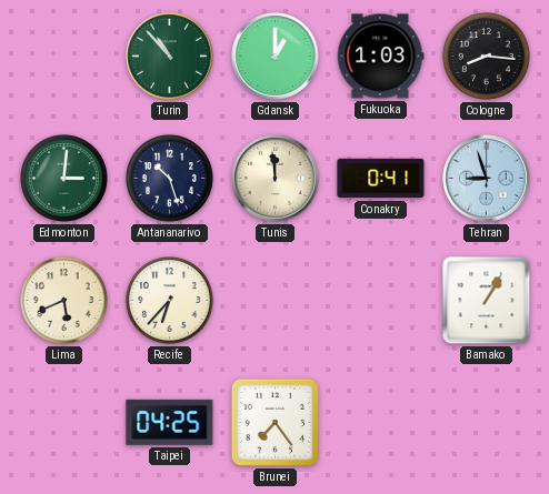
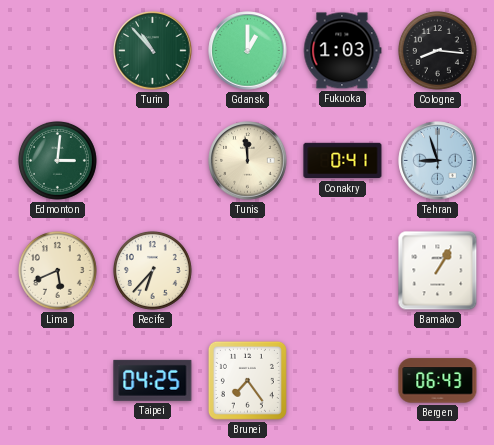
Antananarivo: 10:27 -> none (169, 178)
Bergen: none -> 06:43 (438, 381)
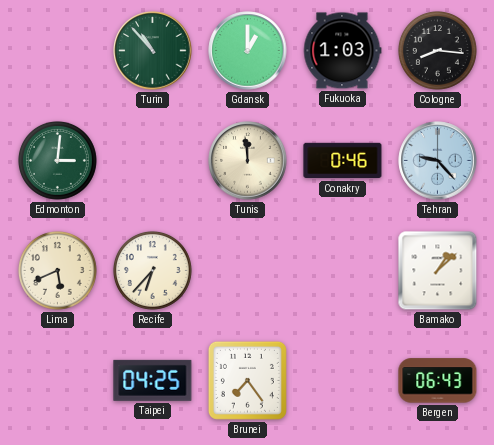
Conakry: 0:41 -> 0:46 (343, 161)
Tehran: 8:57 -> 9:23 (438, 161)
Bamako: 1:05 -> 1:08 (438, 271)
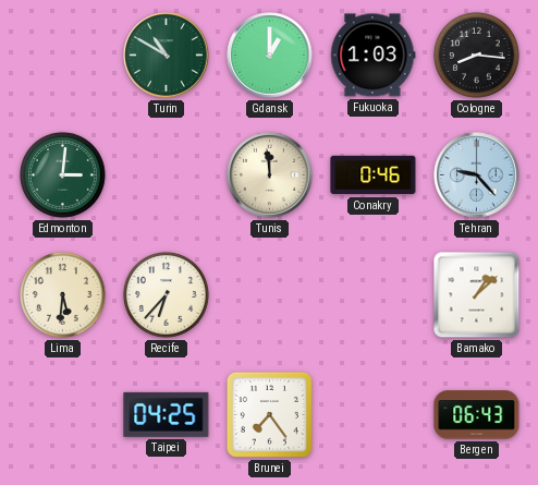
Turin: 10:53 -> 10:50 (167, 56)
Lima: 5:41 -> 5:31 (62, 294)
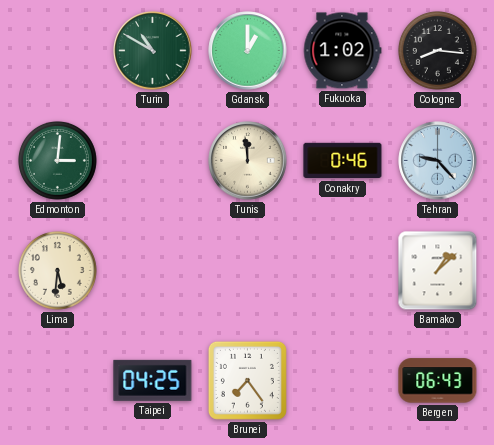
Fukuoka: 1:03 -> 1:02 (342, 51)
Recife: 6:37 -> none (166, 294)
